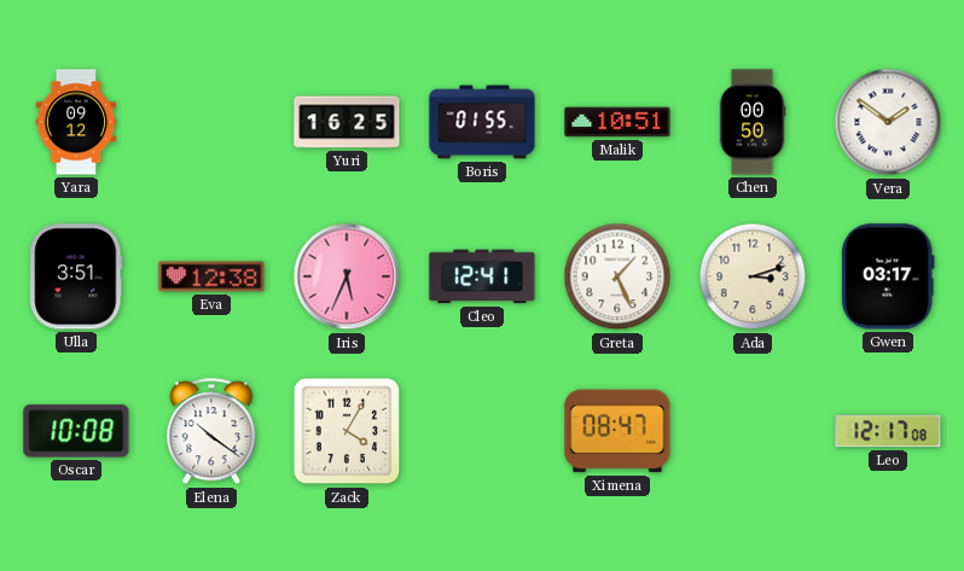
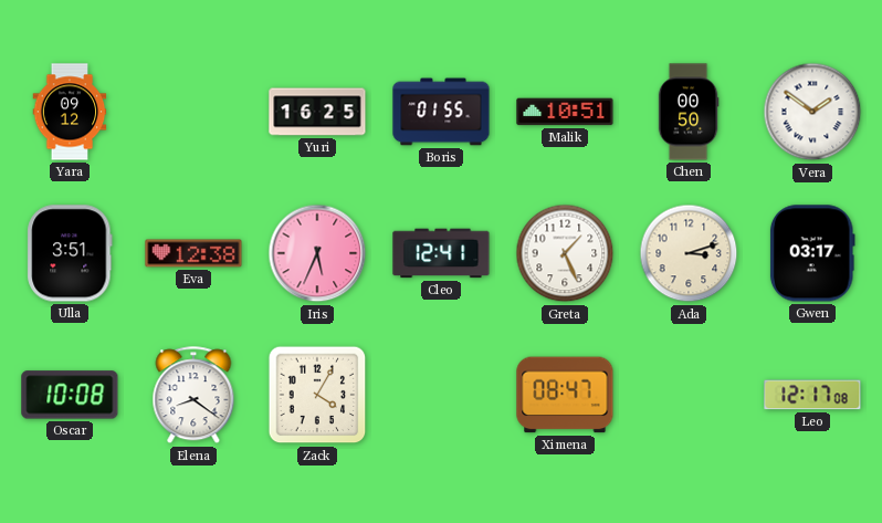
Elena: 10:21 -> 8:21 (193, 396)
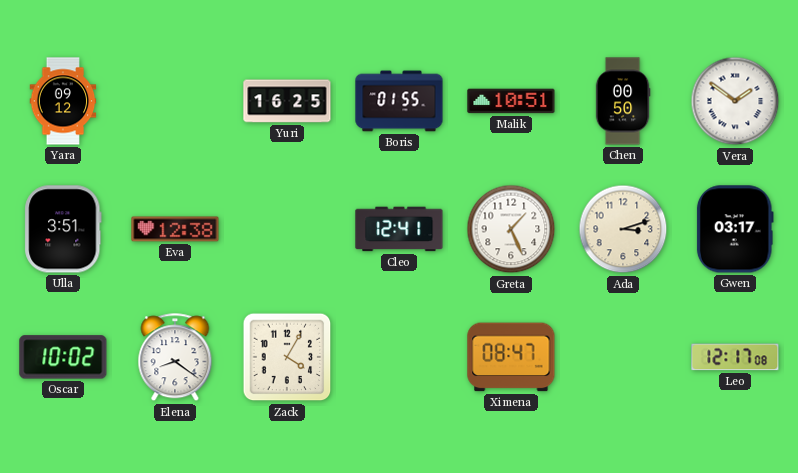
Iris: 5:34 -> none (317, 253)
Oscar: 10:08 -> 10:02 (63, 357)
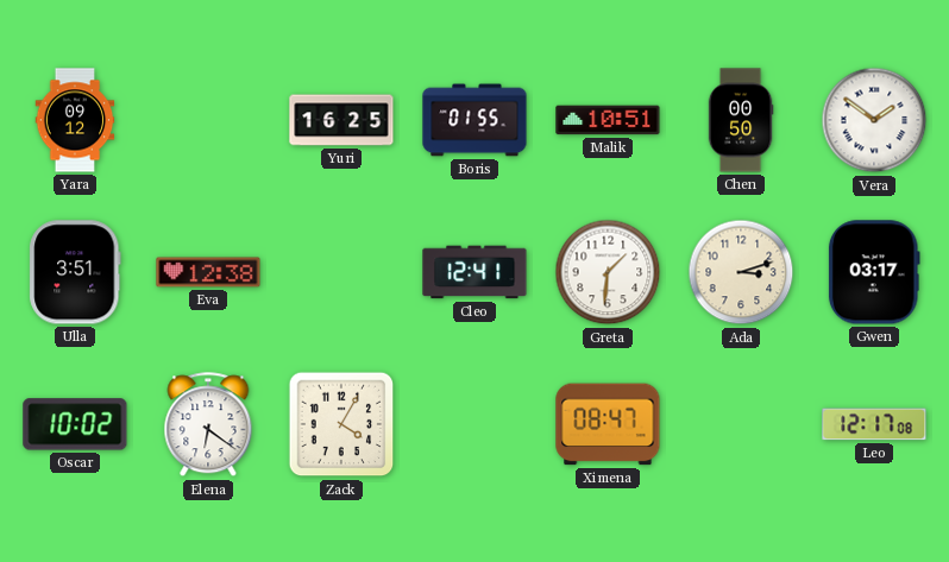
Greta: 1:26 -> 1:31 (608, 272)
Elena: 8:21 -> 6:21 (208, 425)
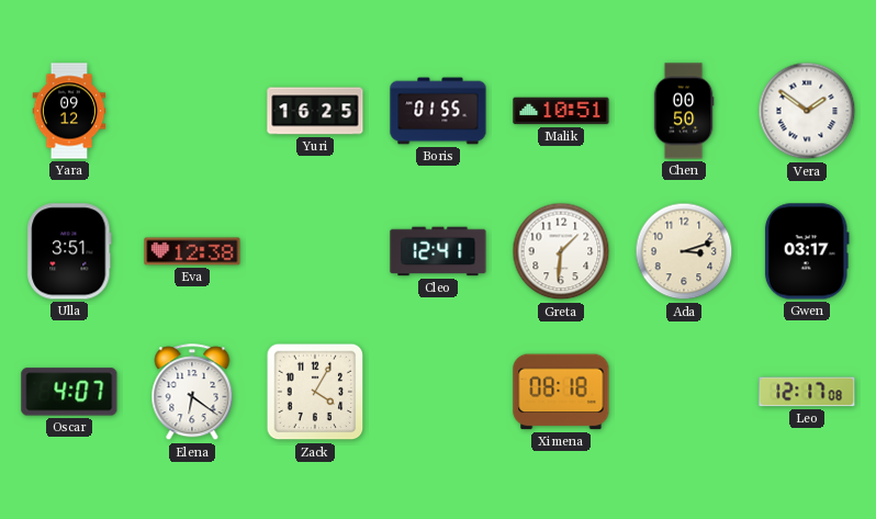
Oscar: 10:02 -> 4:07 (69, 392)
Ximena: 08:47 -> 08:18 (561, 392)
